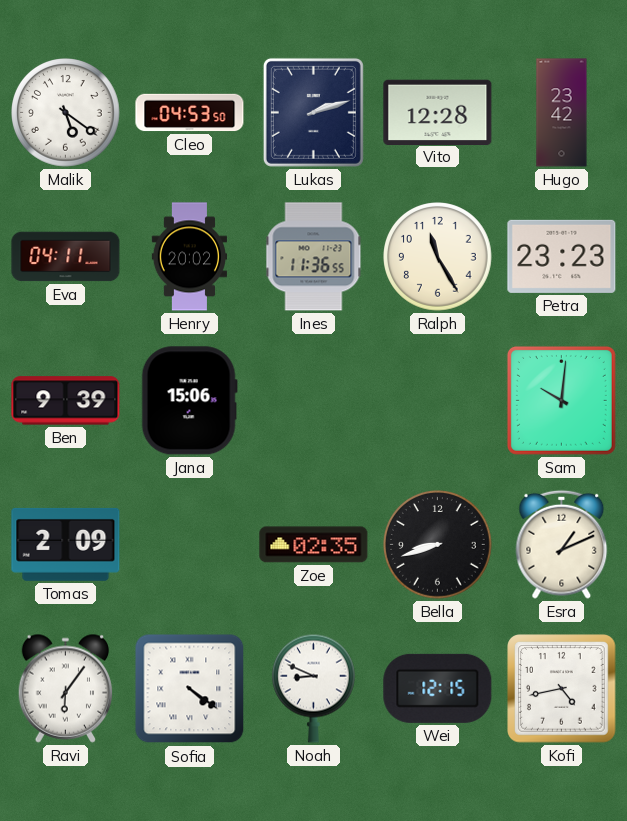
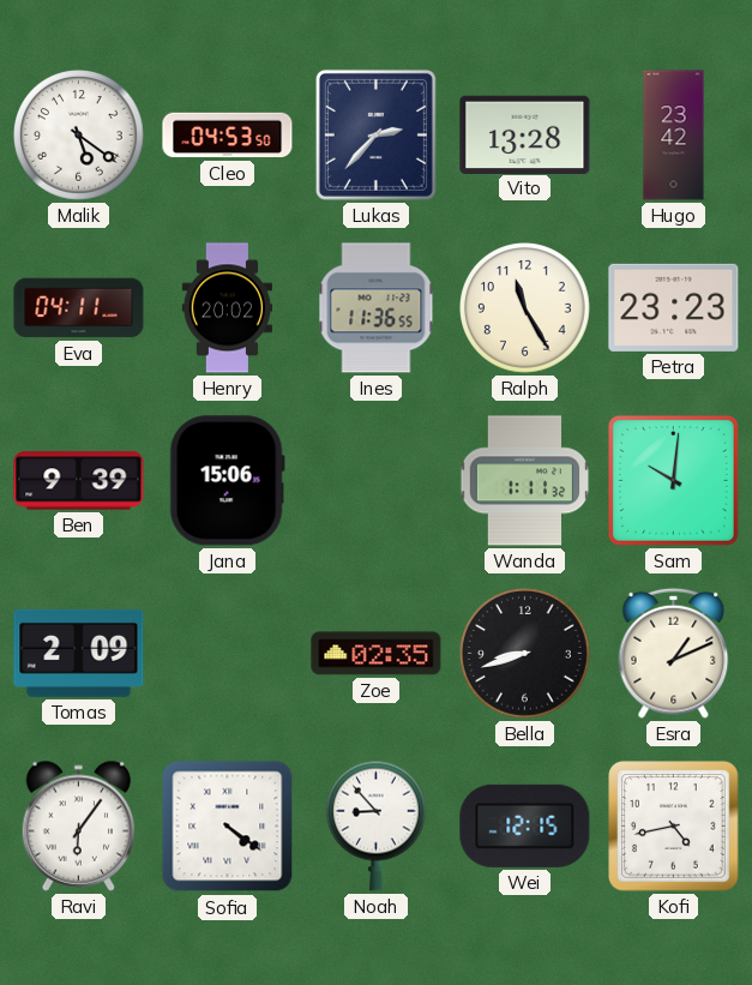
Lukas: 2:12 -> 2:37 (375, 134)
Vito: 12:28 -> 13:28 (525, 134)
Wanda: none -> 1:11 (525, 481)
Noah: 8:49 -> 8:53 (375, 825)
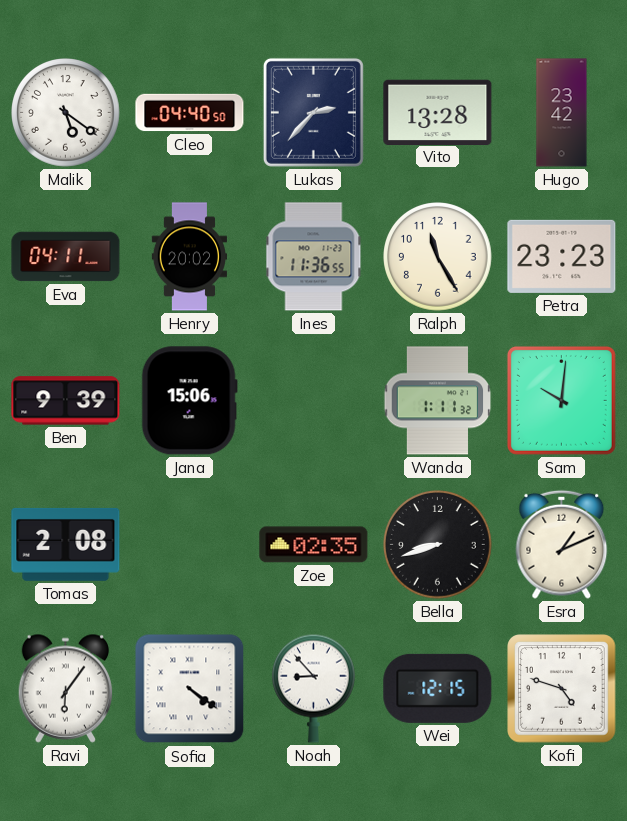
Cleo: 04:53 -> 04:40 (190, 113)
Tomas: 2:09 -> 2:08 (66, 544)
Kofi: 4:43 -> 4:48 (562, 689)
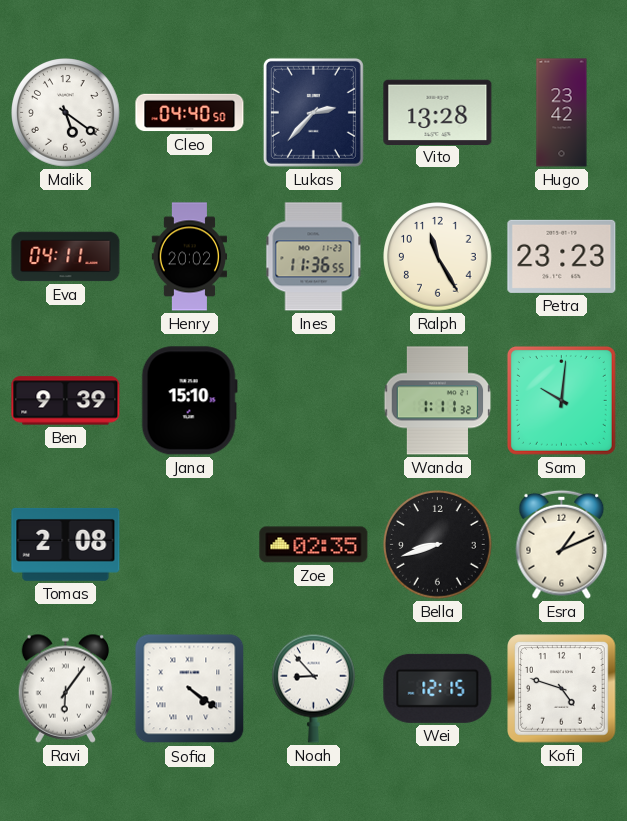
Jana: 15:06 -> 15:10 (189, 401)
